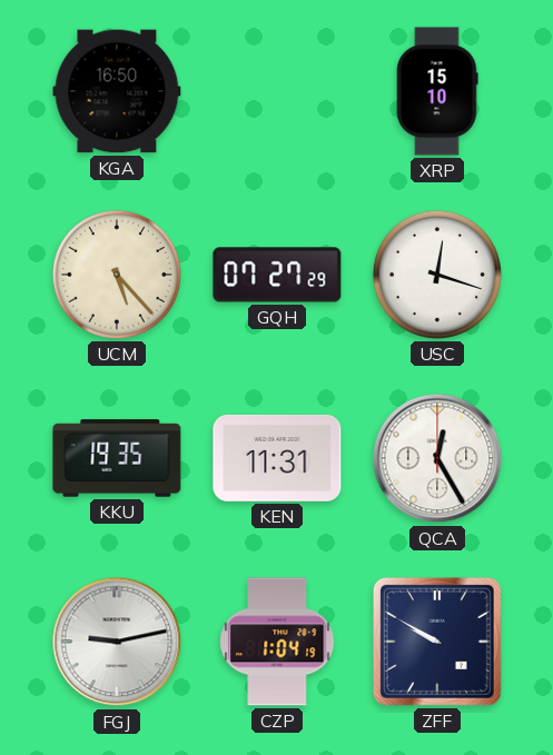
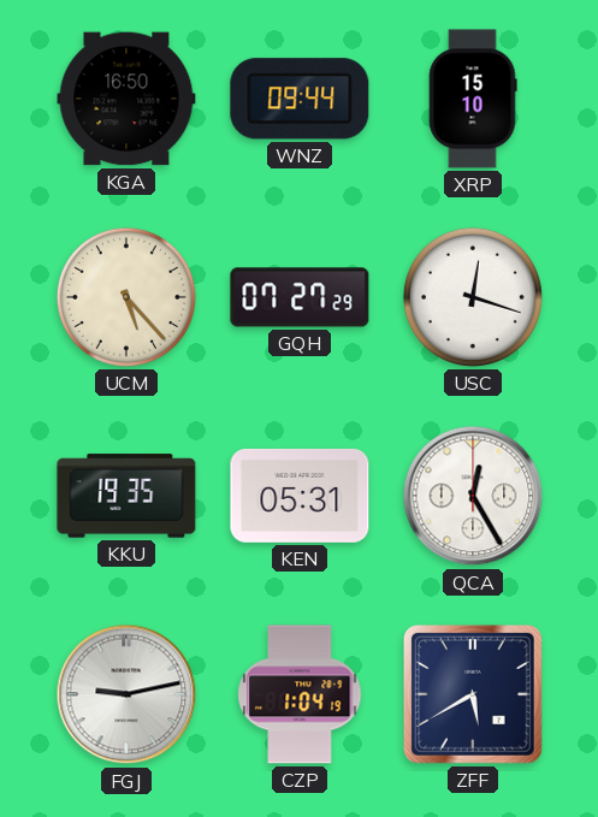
WNZ: none -> 09:44 (300, 99)
KEN: 11:31 -> 05:31 (300, 496)
ZFF: 9:50 -> 5:40 (473, 694)
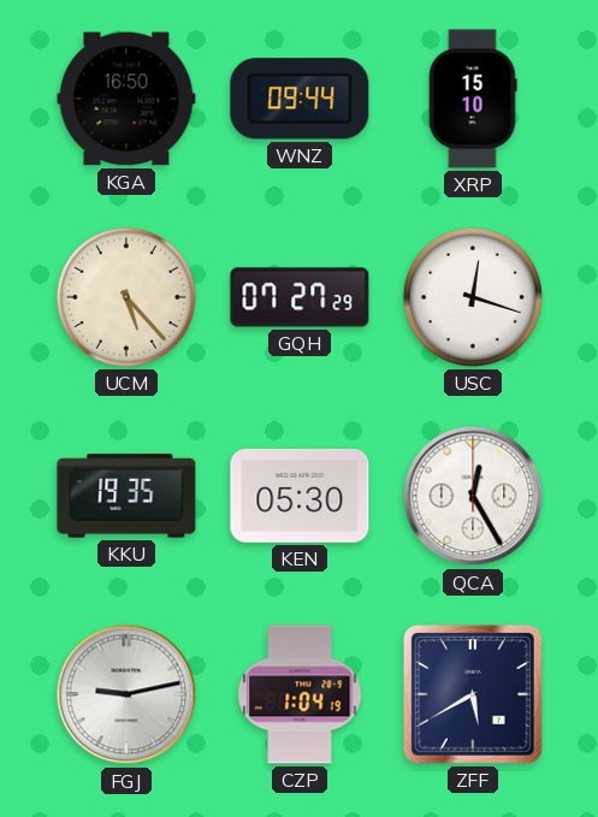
KEN: 05:31 -> 05:30 (300, 496)
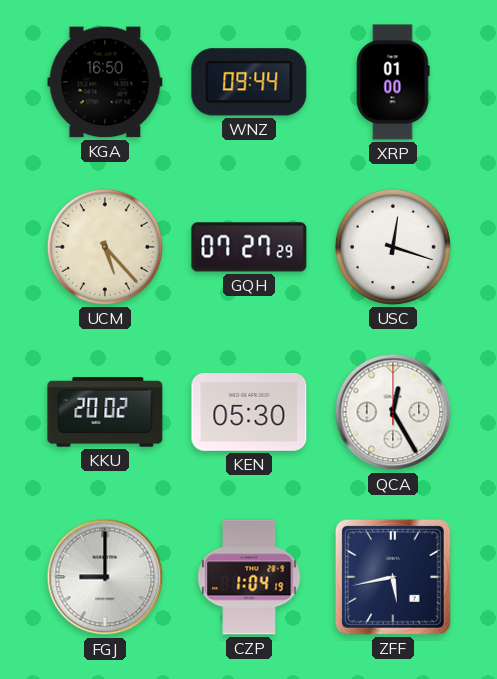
XRP: 15:10 -> 01:00 (393, 82)
KKU: 19:35 -> 20:02 (105, 412)
FGJ: 9:13 -> 9:00 (105, 577)
ZFF: 5:40 -> 5:43 (393, 577)
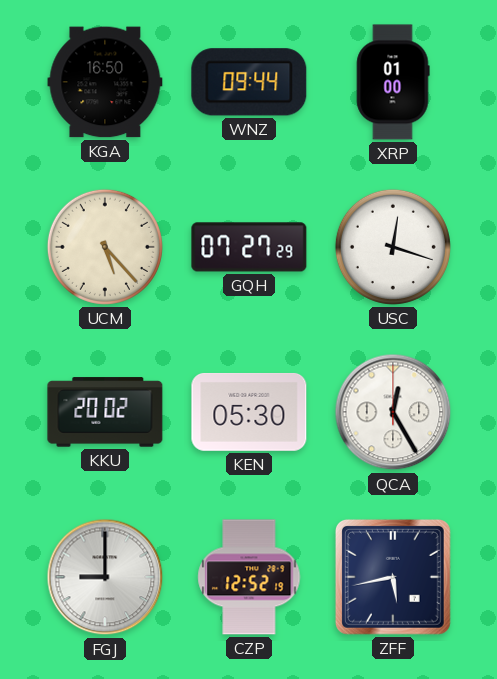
CZP: 1:04 -> 12:52 (249, 577)
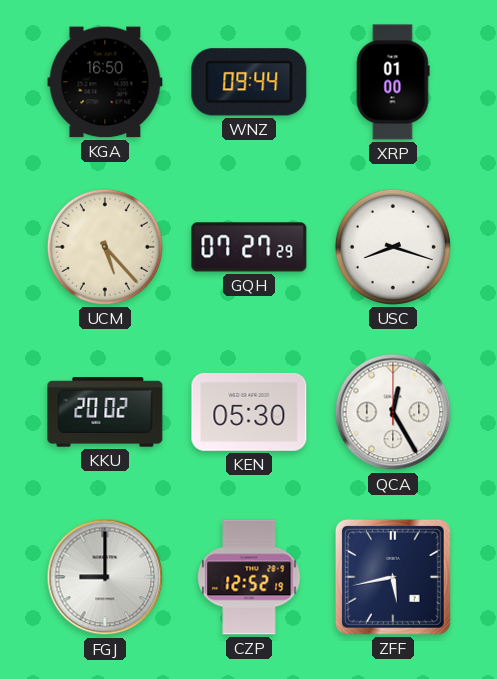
USC: 12:18 -> 8:18 (393, 247)
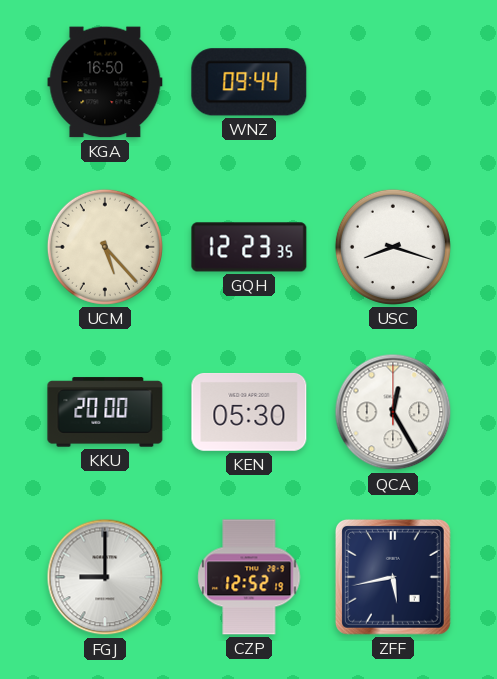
XRP: 01:00 -> none (393, 82)
GQH: 07:27 -> 12:23 (249, 247)
KKU: 20:02 -> 20:00 (105, 412)
